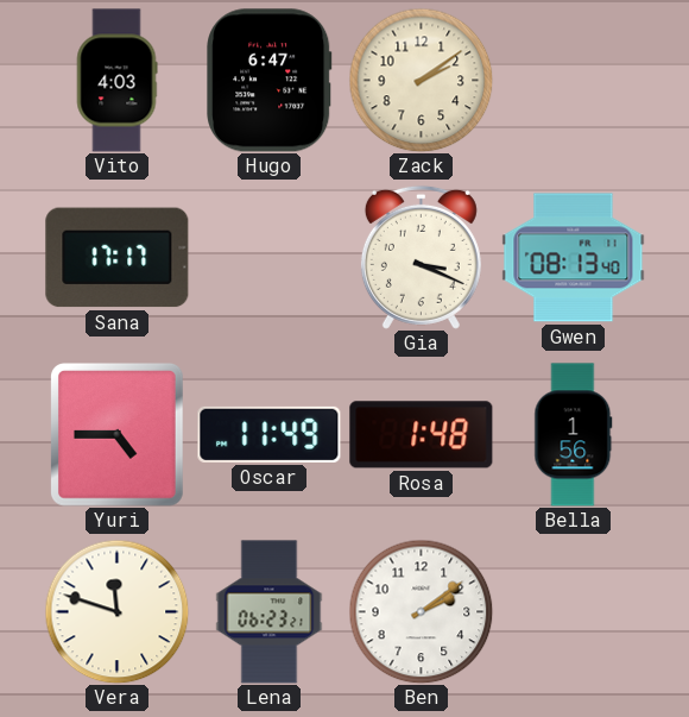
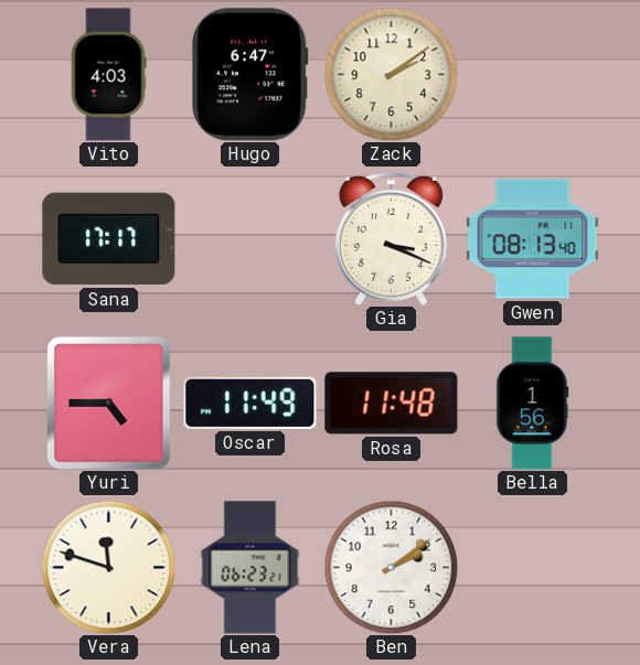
Rosa: 1:48 -> 11:48 (392, 404)
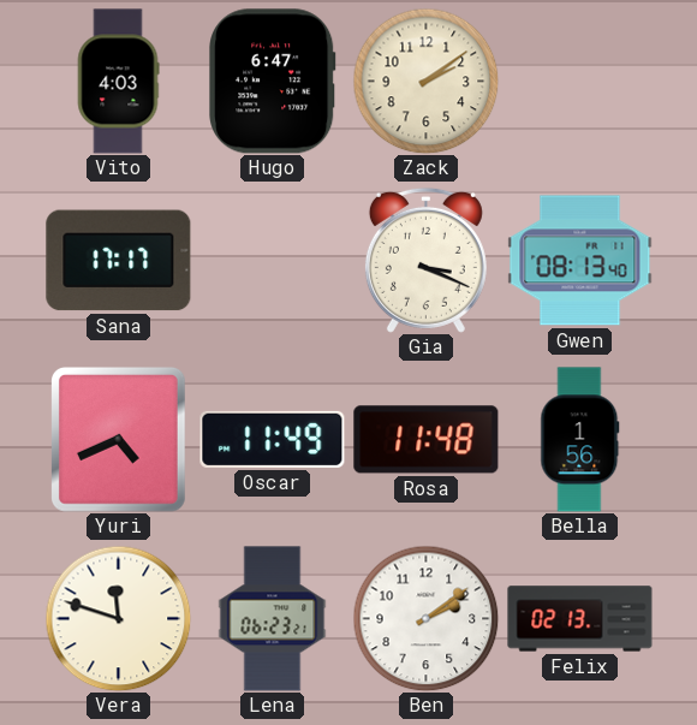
Yuri: 4:45 -> 4:41 (118, 440)
Felix: none -> 02:13 (580, 619)
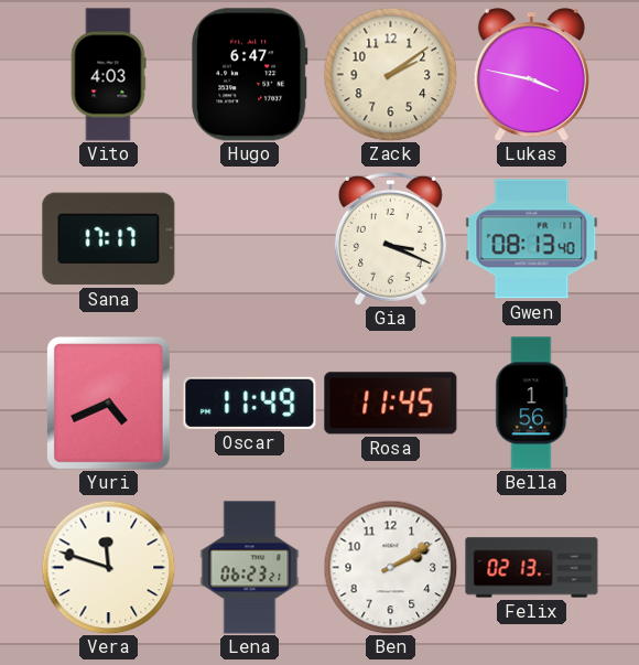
Lukas: none -> 3:47 (531, 75)
Rosa: 11:48 -> 11:45 (391, 404)
Ben: 2:09 -> 2:10 (390, 567)
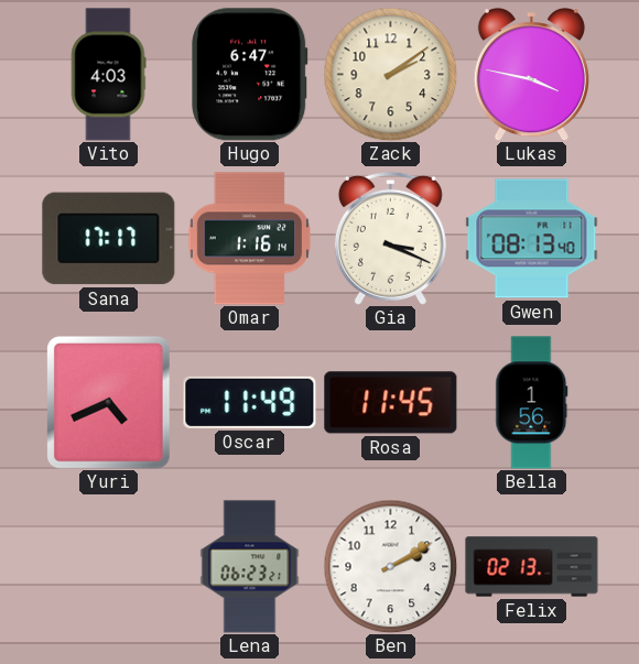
Omar: none -> 1:16 (250, 239)
Vera: 11:48 -> none (108, 567)
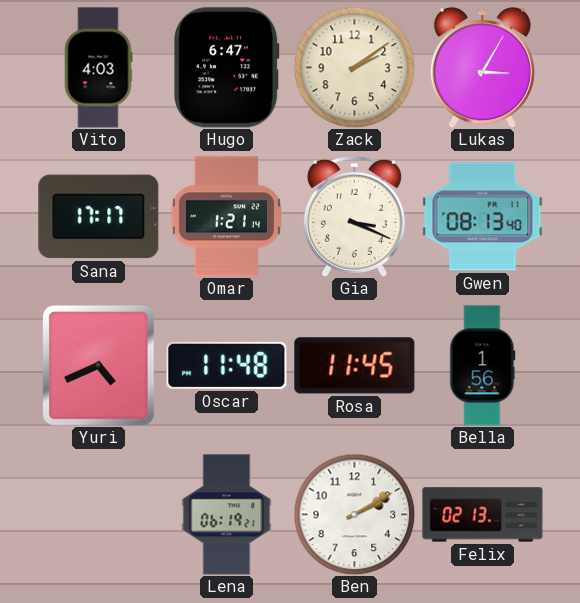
Lukas: 3:47 -> 3:05 (482, 68)
Omar: 1:16 -> 1:21 (227, 217)
Oscar: 11:49 -> 11:48 (227, 365)
Lena: 06:23 -> 06:19 (227, 515)
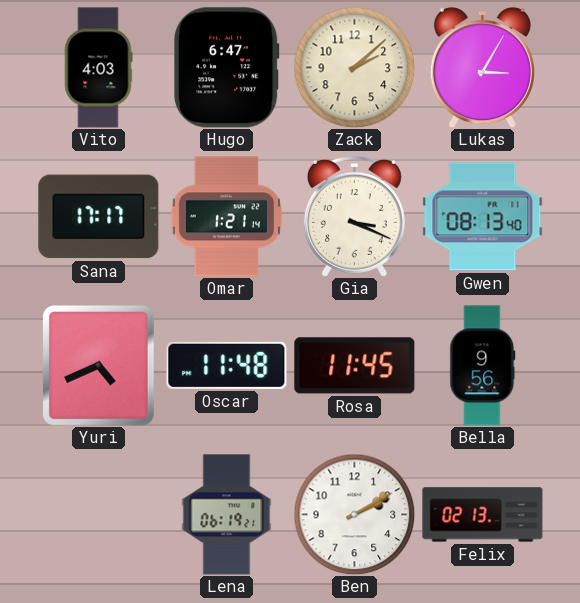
Zack: 2:09 -> 2:08 (354, 67)
Bella: 1:56 -> 9:56 (483, 366)
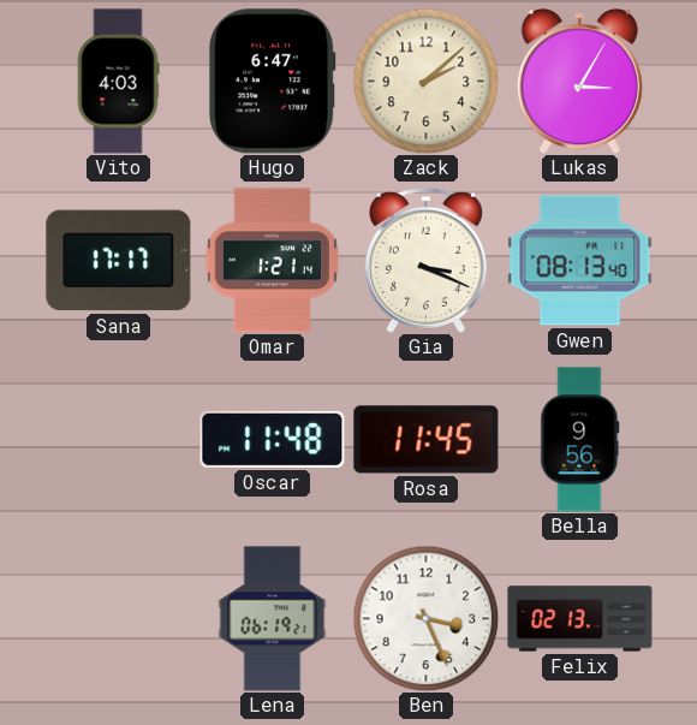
Yuri: 4:41 -> none (98, 366)
Ben: 2:10 -> 3:26 (425, 618)
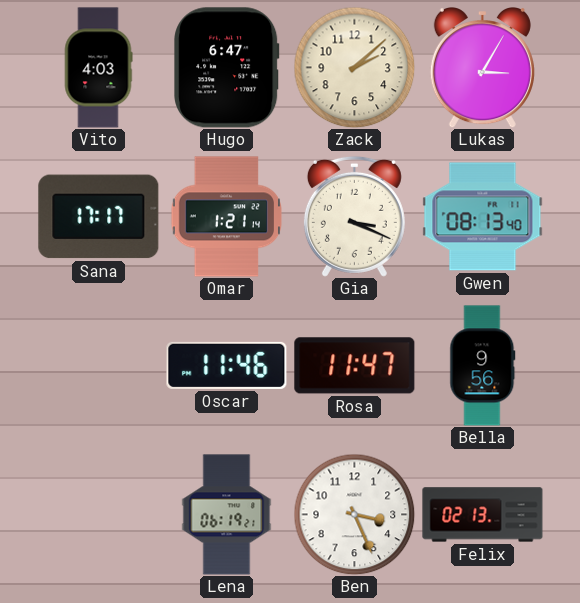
Oscar: 11:48 -> 11:46 (227, 365)
Rosa: 11:45 -> 11:47 (355, 366)
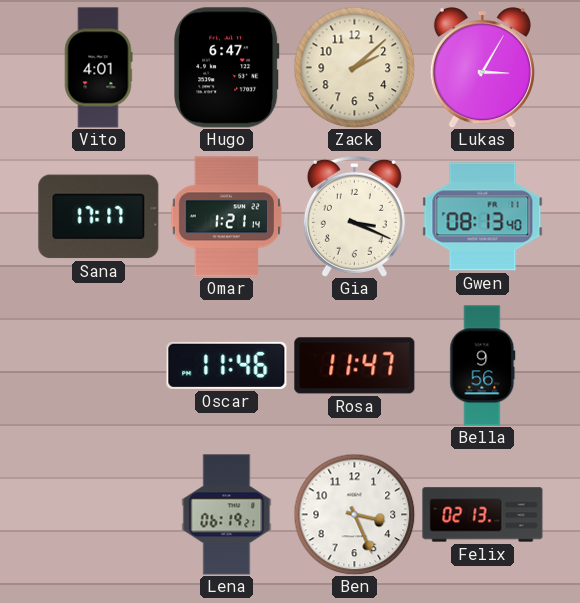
Vito: 4:03 -> 4:01 (98, 68)
